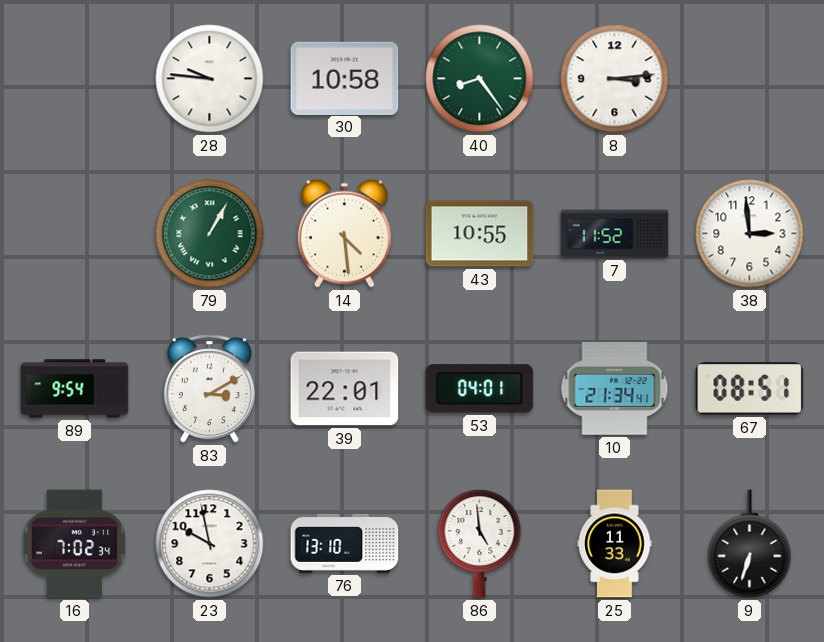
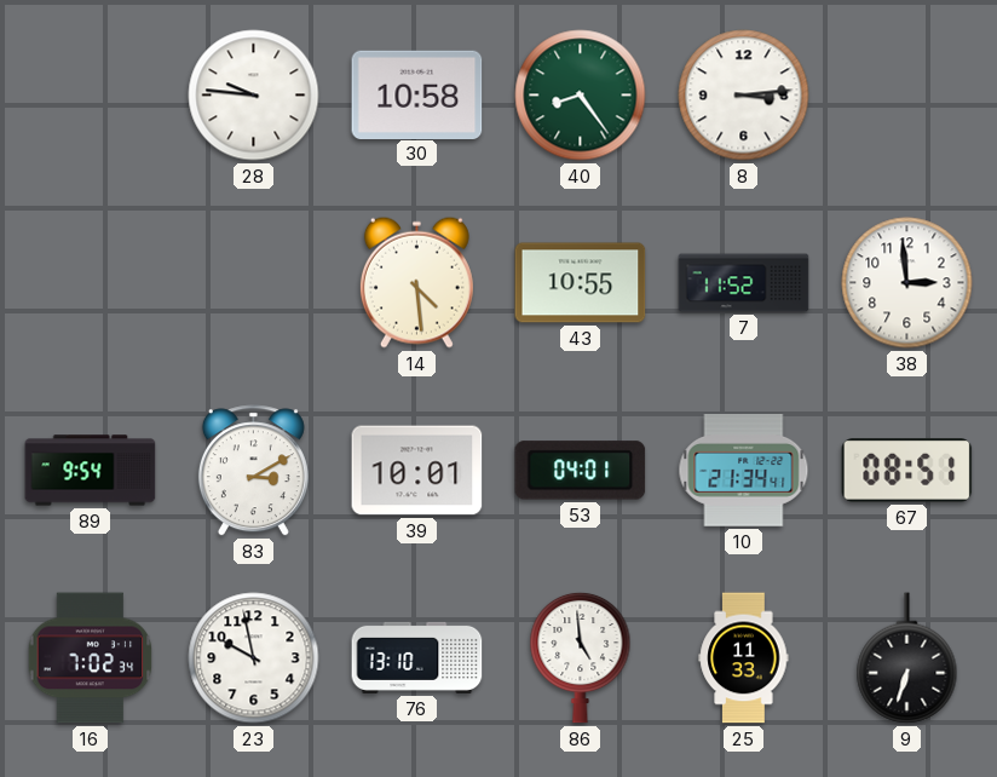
79: 1:05 -> none (210, 234)
39: 22:01 -> 10:01 (417, 471)
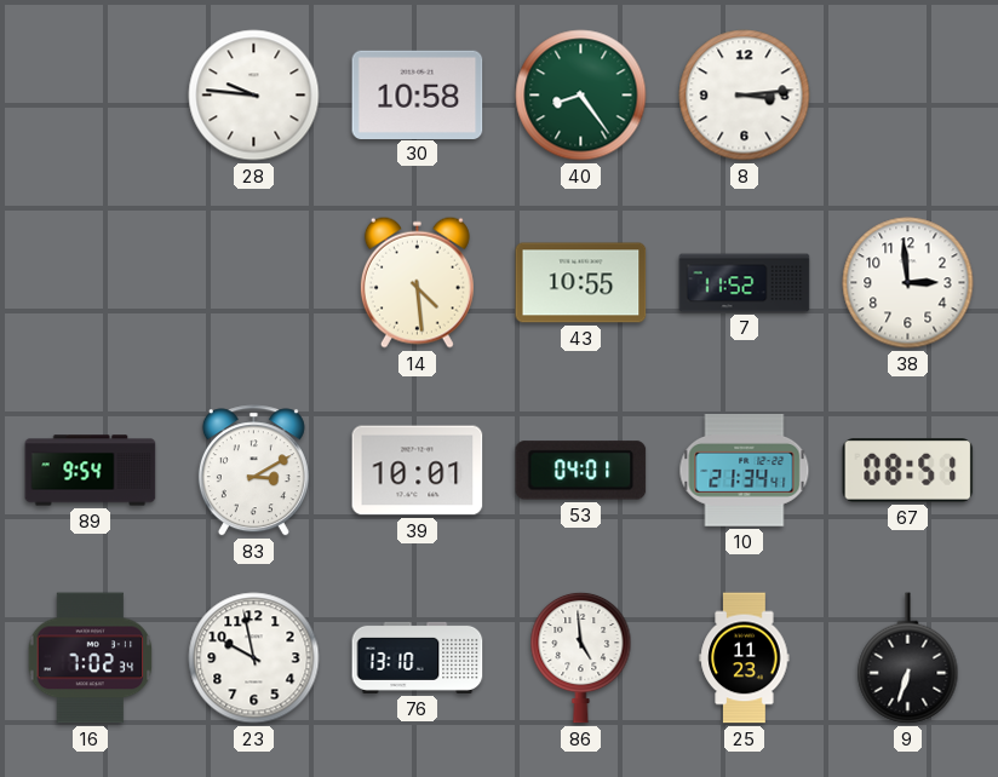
25: 11:33 -> 11:23 (745, 658)
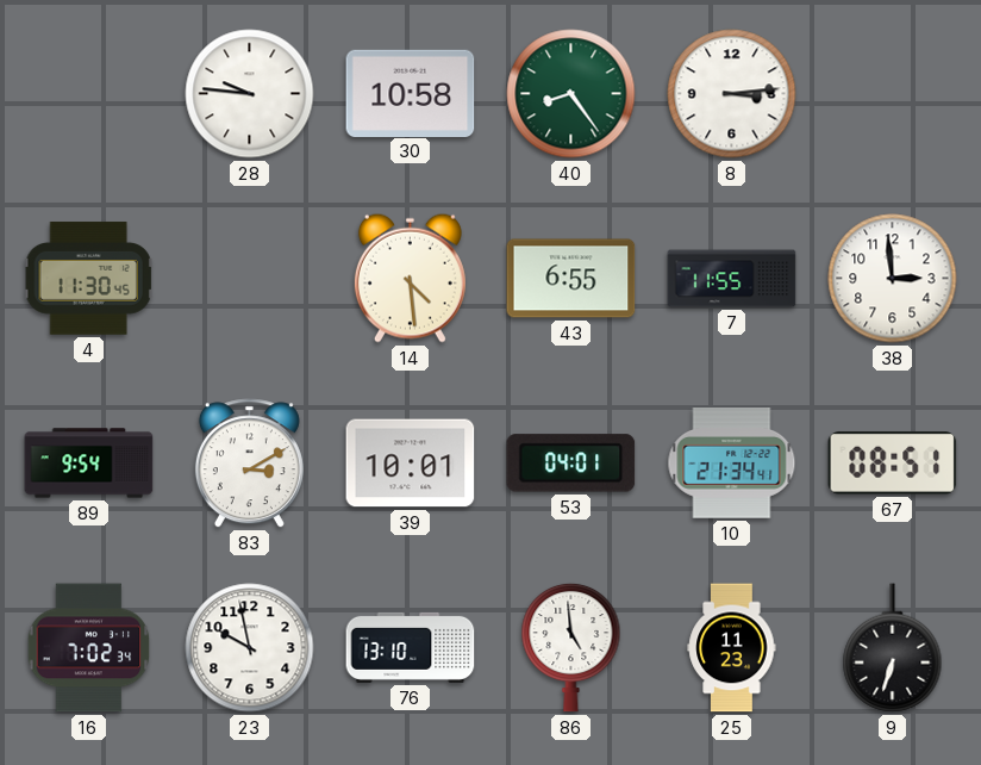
4: none -> 11:30 (89, 279)
43: 10:55 -> 6:55 (571, 279)
7: 11:52 -> 11:55 (732, 279)
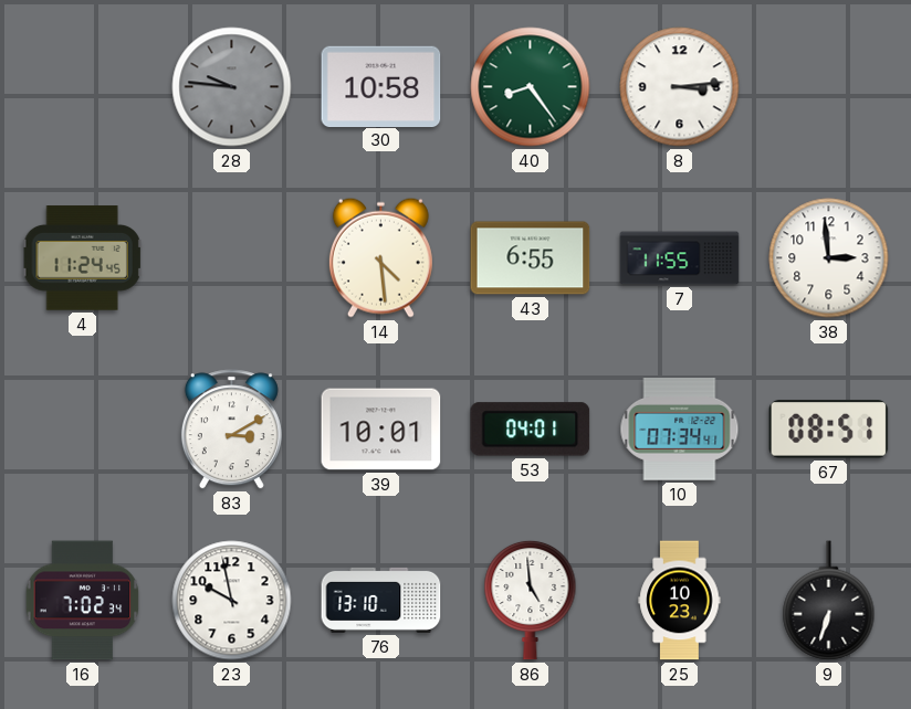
28 dial: white -> grey (232, 87)
4: 11:30 -> 11:24 (83, 258)
89: 9:54 -> none (89, 464)
10: 21:34 -> 07:34 (680, 430)
25: 11:23 -> 10:23 (680, 601)
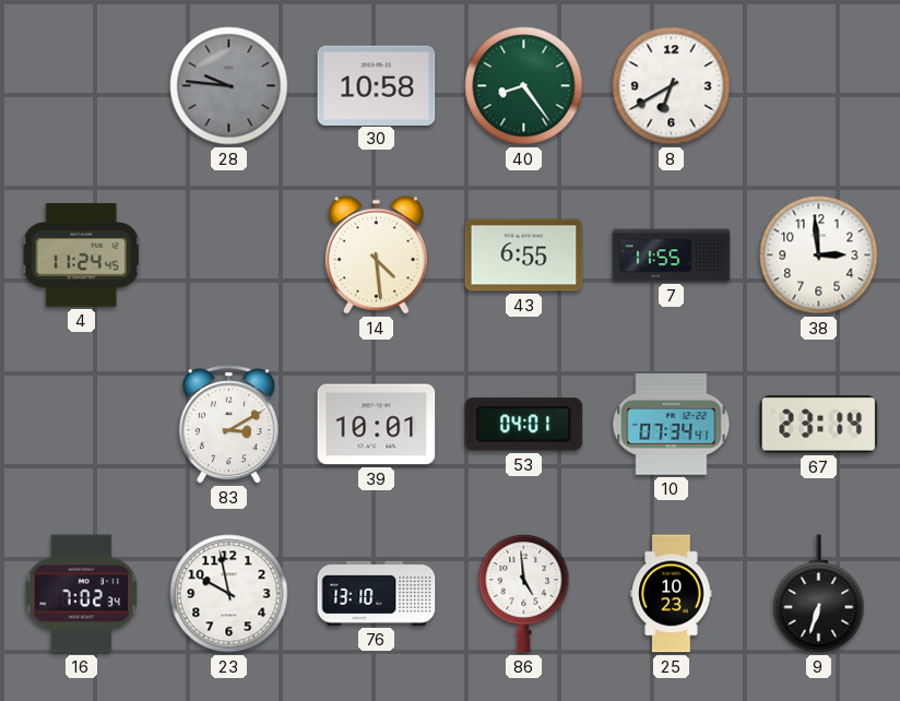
8: 3:14 -> 6:40 (672, 86)
67: 08:51 -> 23:14 (819, 425)
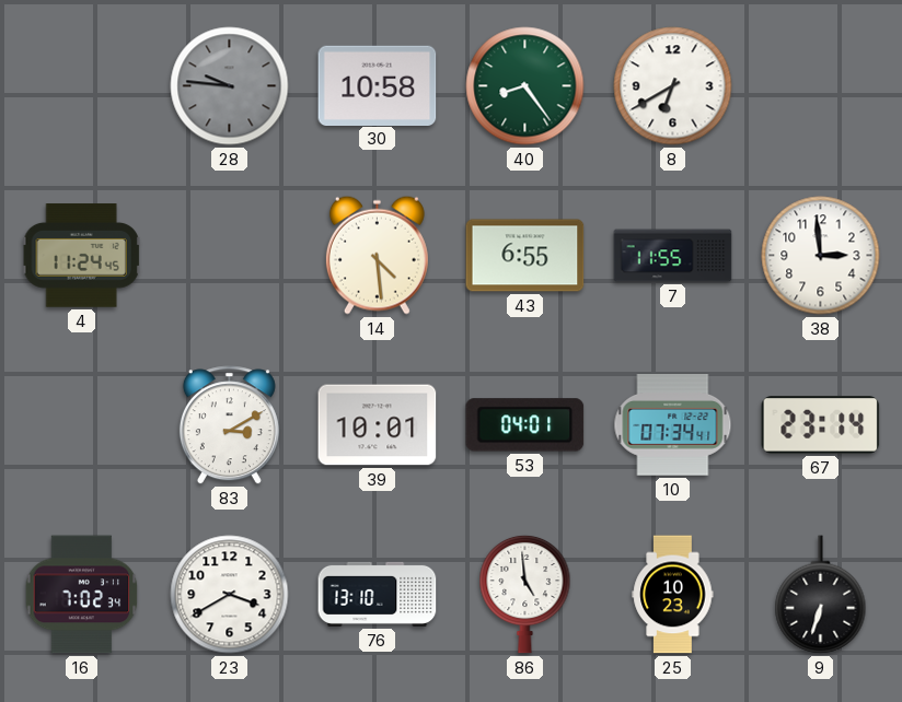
23: 9:58 -> 3:40 (230, 595)
